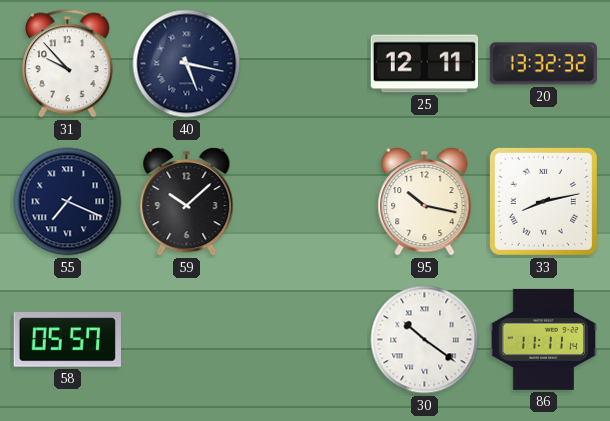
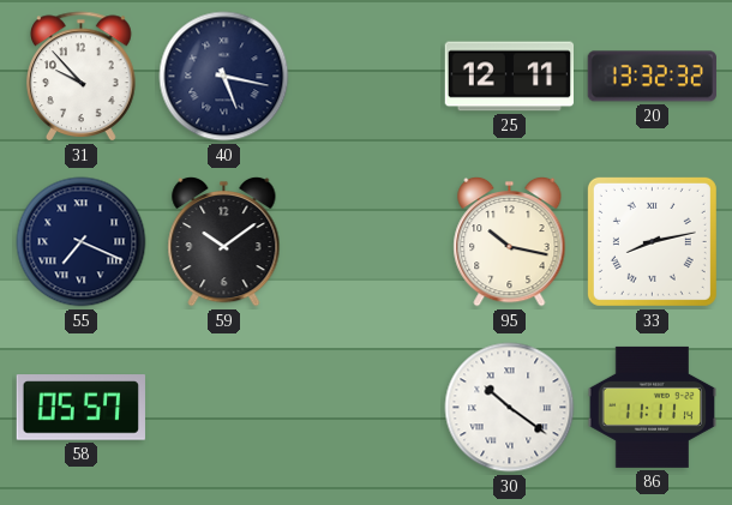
59: 10:08 -> 10:09 (224, 241)
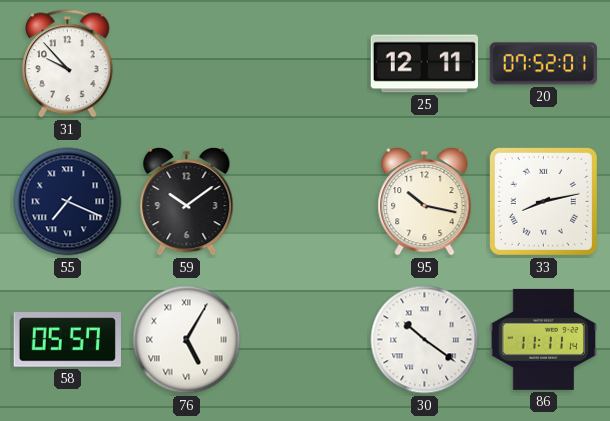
40: 5:17 -> none (224, 77)
20: 13:32 -> 07:52 (543, 64)
76: none -> 5:05 (187, 340)
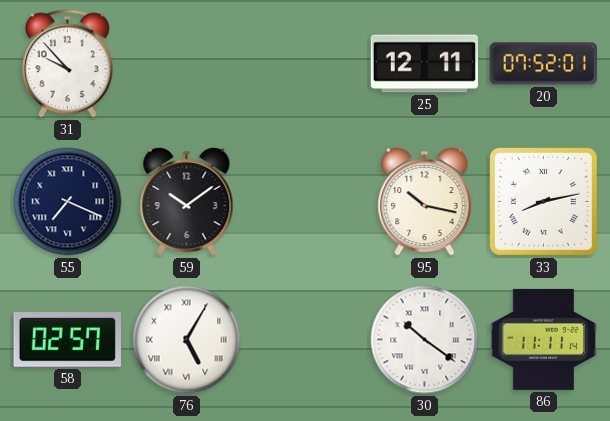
58: 05:57 -> 02:57 (67, 340)
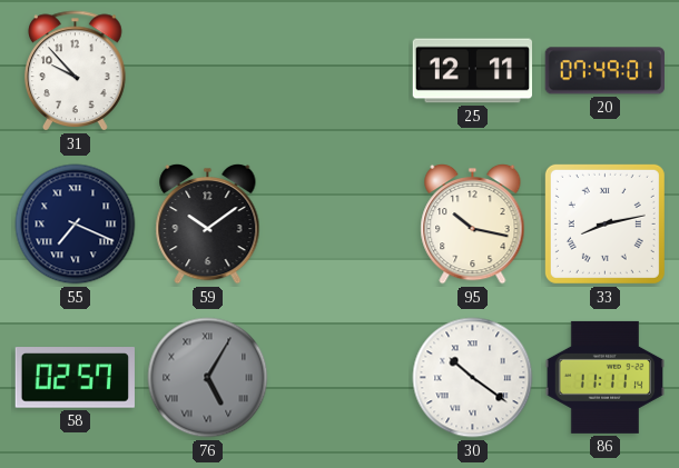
20: 07:52 -> 07:49 (604, 71)
76 dial: white -> grey (208, 378)
